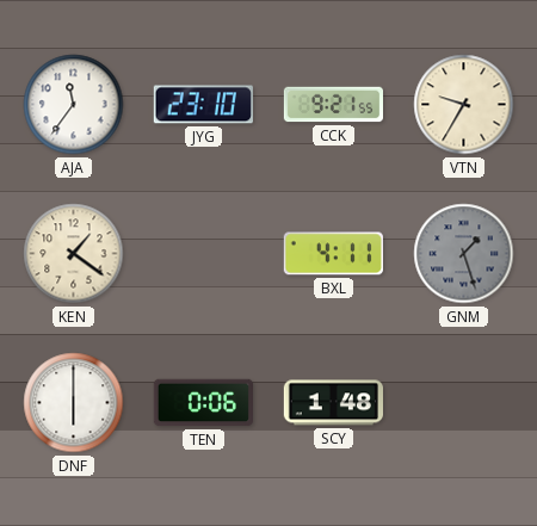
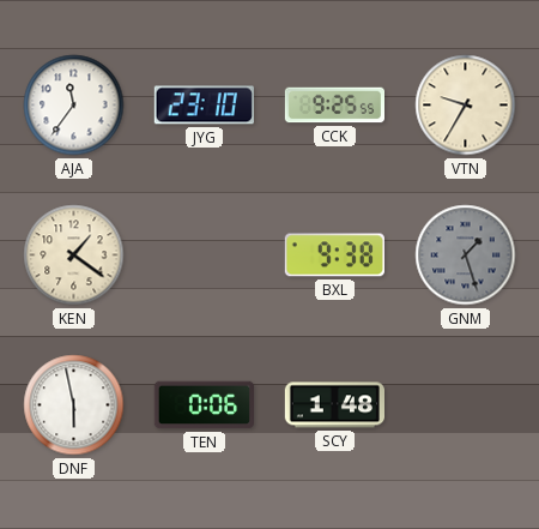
CCK: 9:21 -> 9:25 (334, 106)
BXL: 4:11 -> 9:38 (334, 256)
DNF: 6:00 -> 5:58 (74, 405)
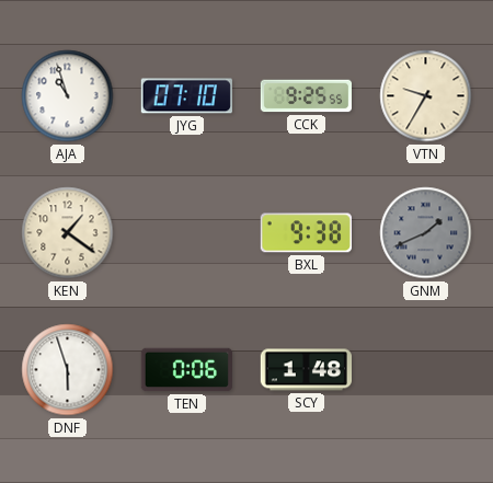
AJA: 11:36 -> 10:57 (68, 96)
JYG: 23:10 -> 07:10 (186, 96)
GNM: 1:27 -> 1:41 (426, 233)
DNF: 5:58 -> 5:57 (68, 370)
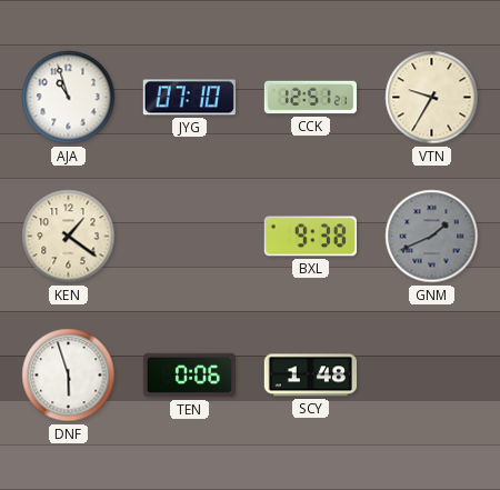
CCK: 9:25 -> 12:51 (310, 98)
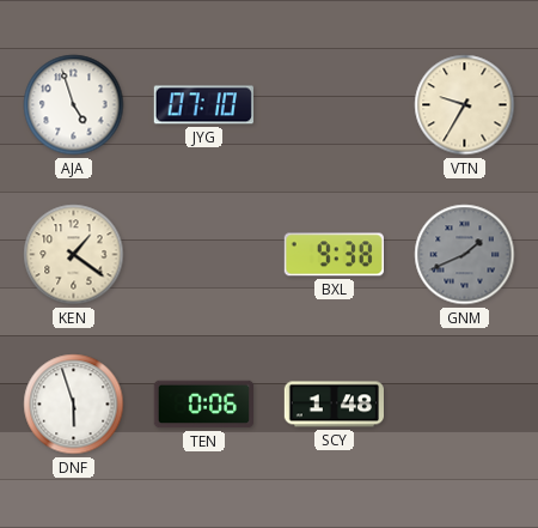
AJA: 10:57 -> 4:57 (74, 105)
CCK: 12:51 -> none (310, 98)
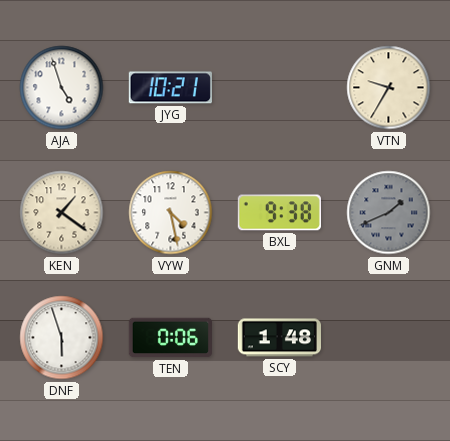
JYG: 07:10 -> 10:21 (170, 88)
VYW: none -> 4:28 (171, 213)
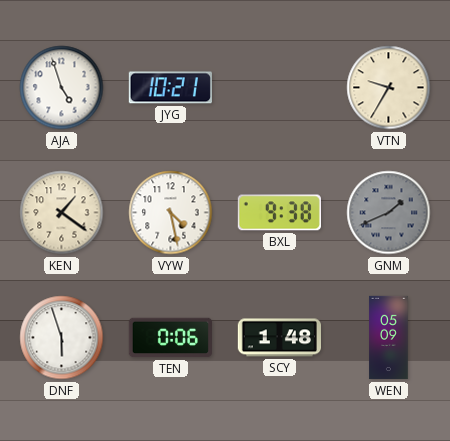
WEN: none -> 05:09 (389, 338)
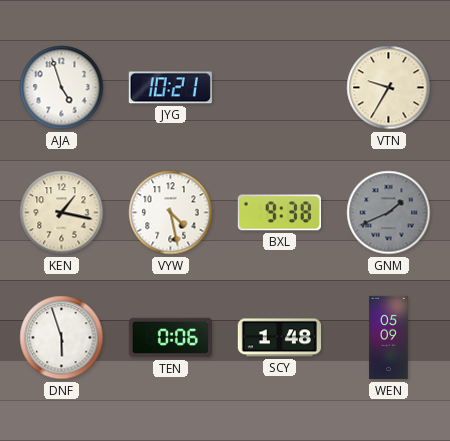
KEN: 1:21 -> 1:17 (62, 213)
